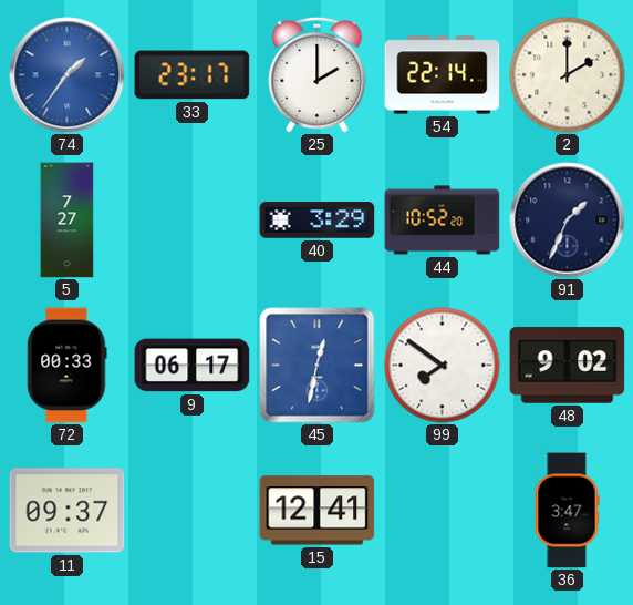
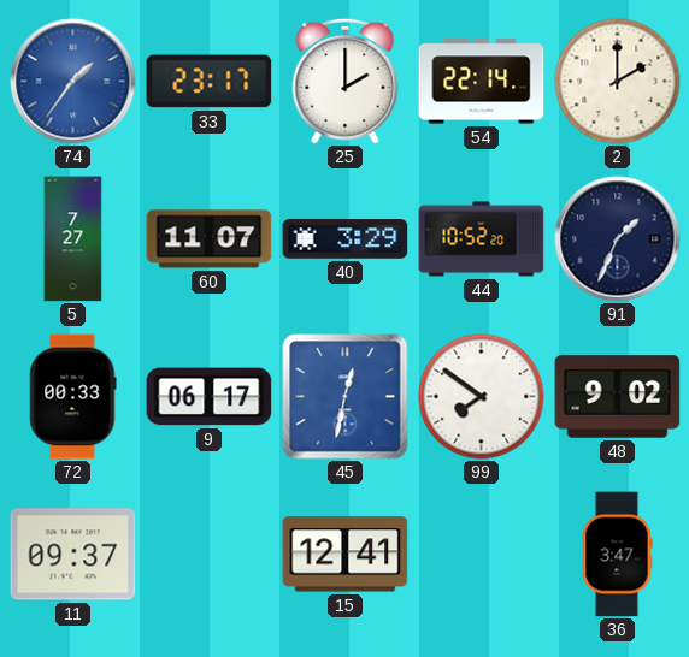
60: none -> 11:07 (210, 239)
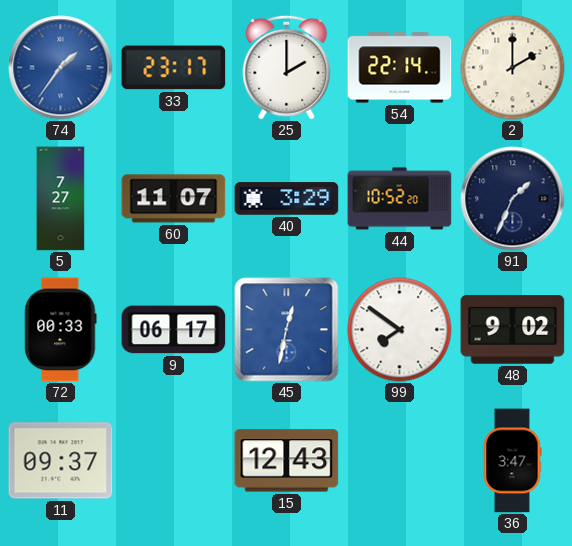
15: 12:41 -> 12:43 (287, 461)
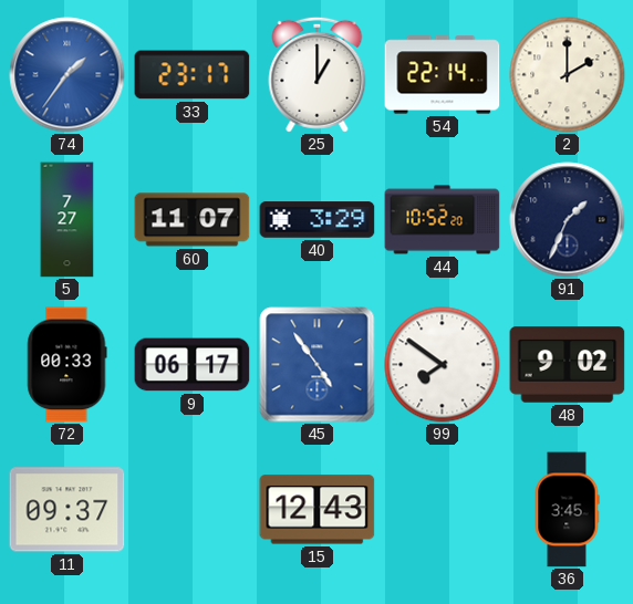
25: 2:00 -> 1:00 (318, 74)
45: 12:32 -> 4:54 (318, 365)
36: 3:47 -> 3:45 (567, 510)
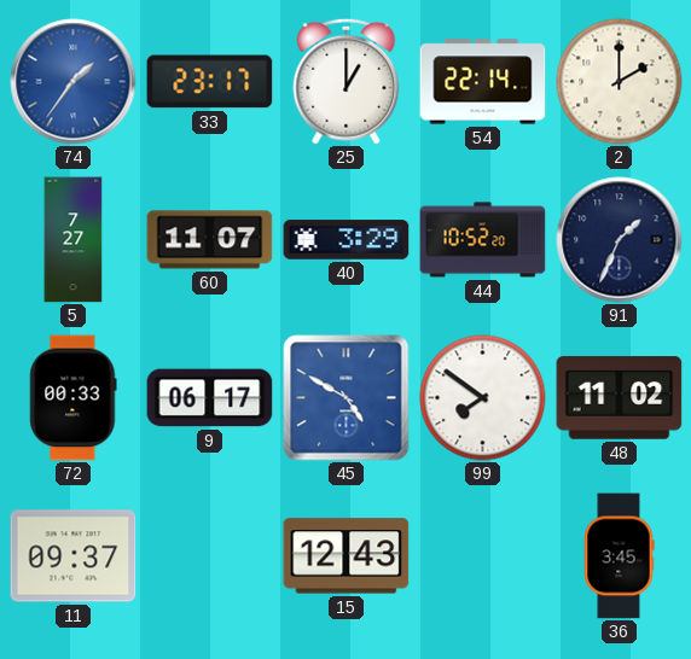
45: 4:54 -> 4:50 (347, 398)
48: 9:02 -> 11:02 (620, 398)
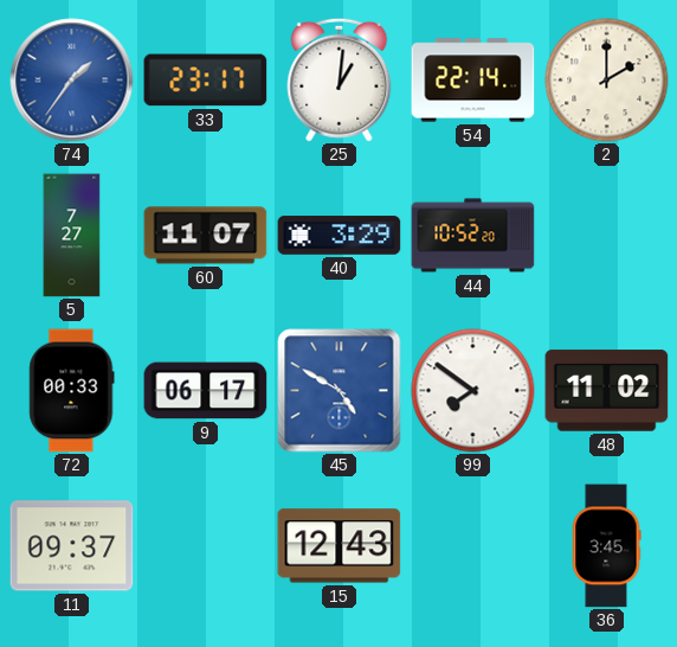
25: 1:00 -> 1:01 (340, 79)
91: 1:34 -> none (620, 240)
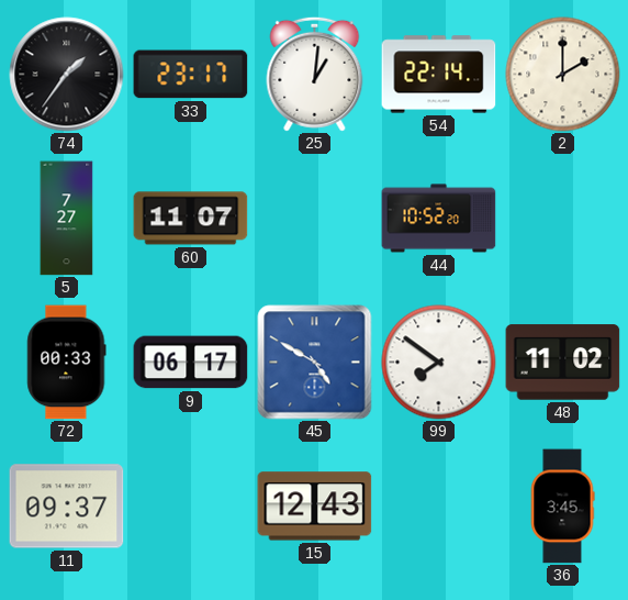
74 dial: blue -> black (67, 75)
40: 3:29 -> none (340, 236)
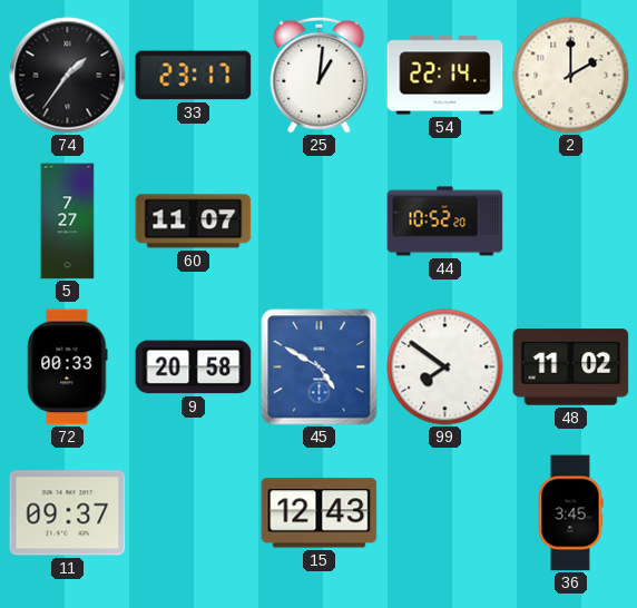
9: 06:17 -> 20:58 (194, 367)
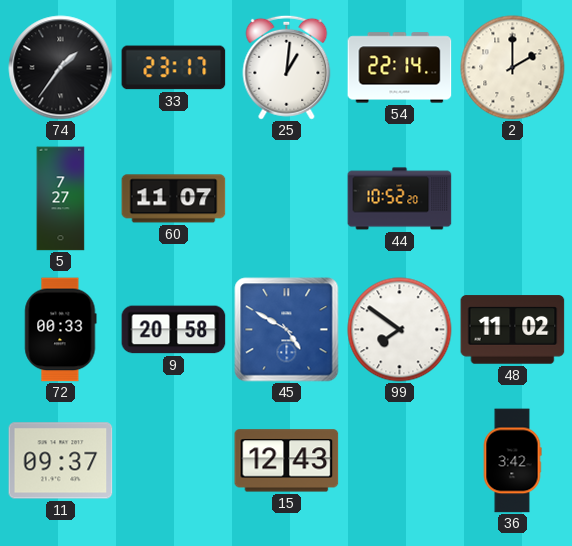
36: 3:45 -> 3:42 (512, 461)
